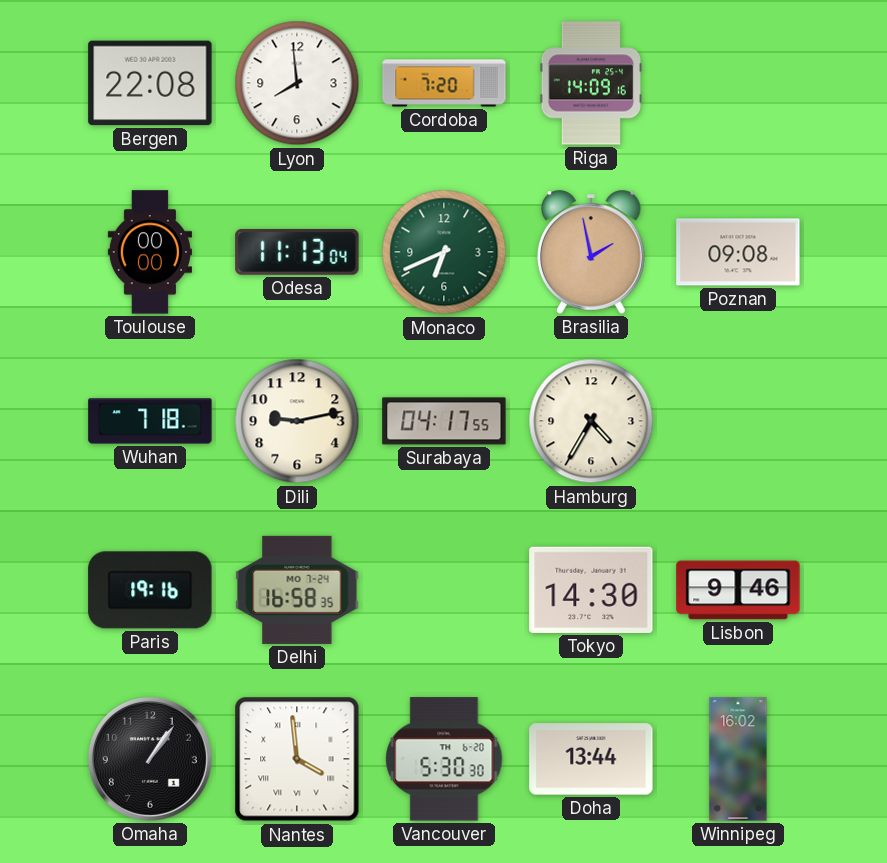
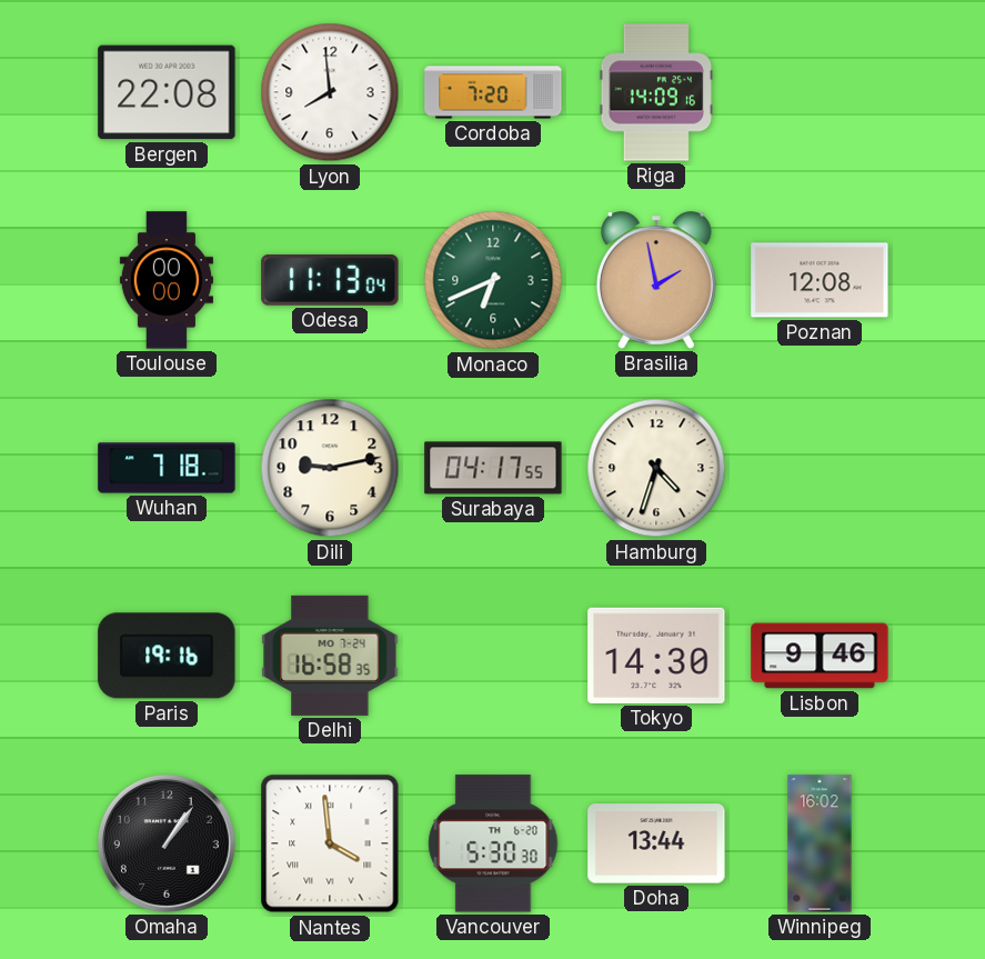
Poznan: 09:08 -> 12:08 (820, 280)
Hamburg: 4:35 -> 4:33 (656, 468)
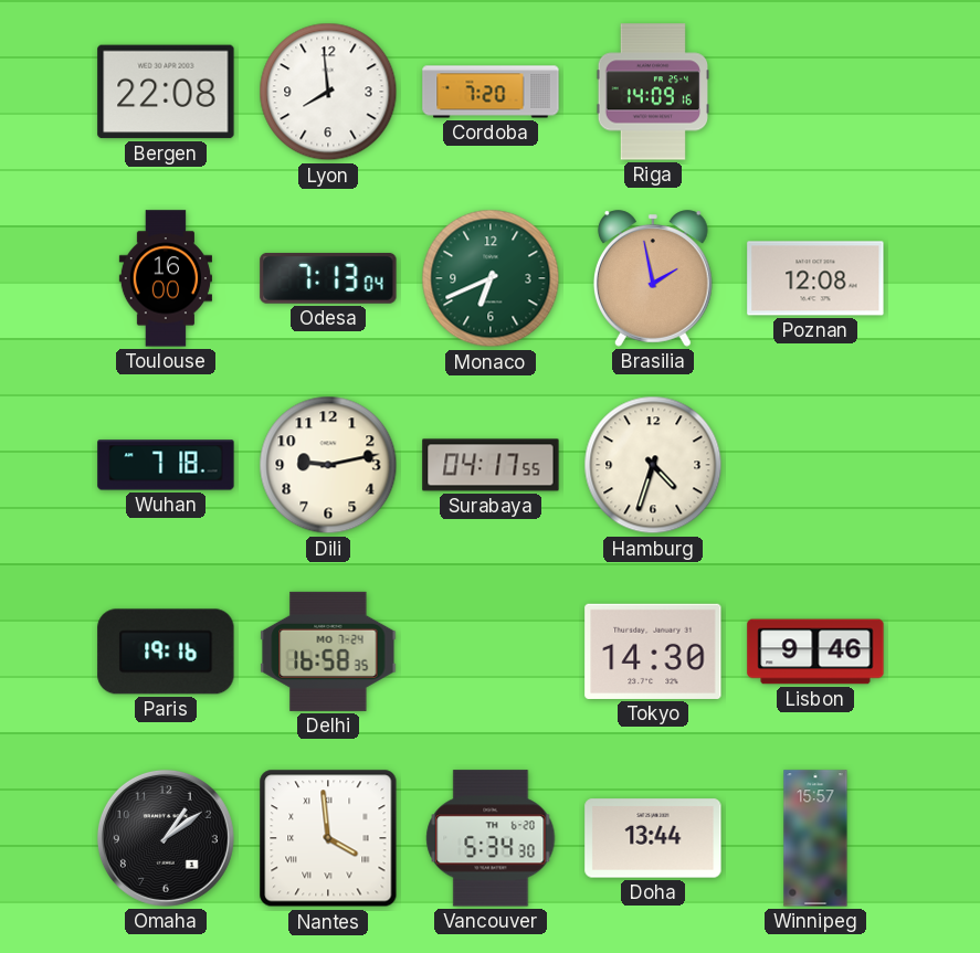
Toulouse: 00:00 -> 16:00 (166, 278)
Odesa: 11:13 -> 7:13 (328, 278)
Omaha: 1:06 -> 1:09 (166, 838)
Vancouver: 5:30 -> 5:34 (491, 838)
Winnipeg: 16:02 -> 15:57 (815, 838)
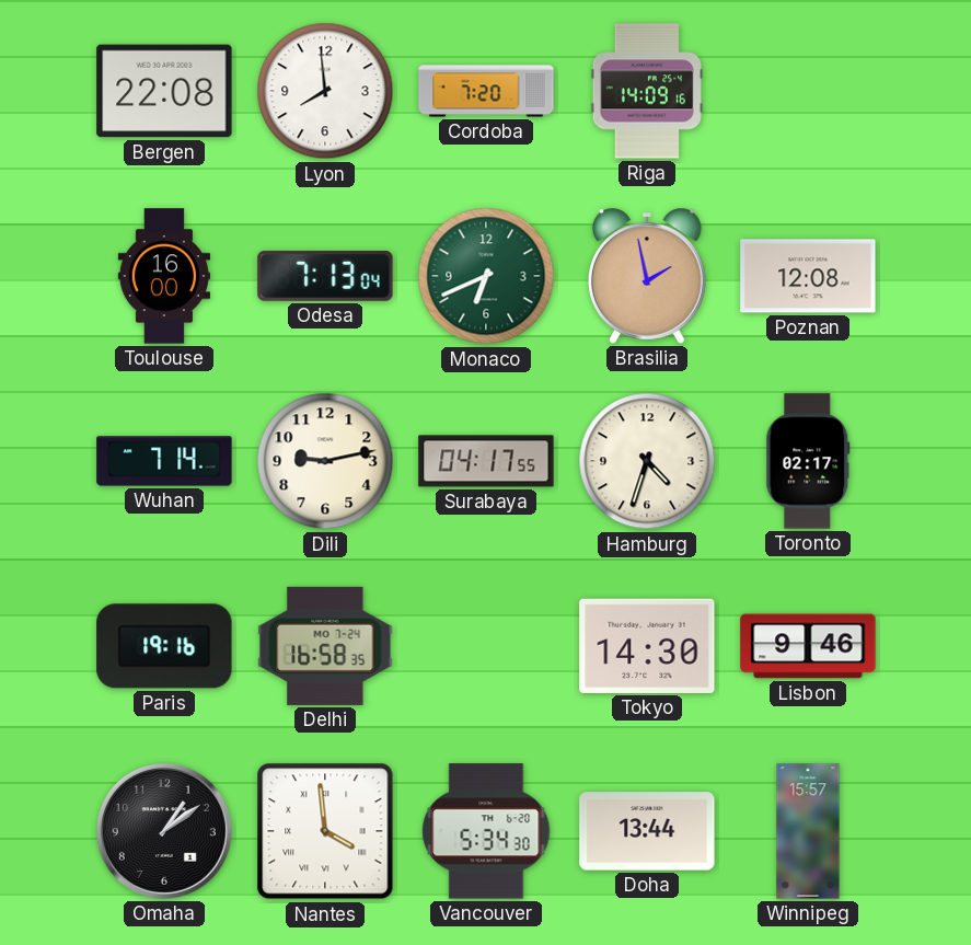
Wuhan: 7:18 -> 7:14 (164, 461)
Toronto: none -> 02:17 (808, 461)
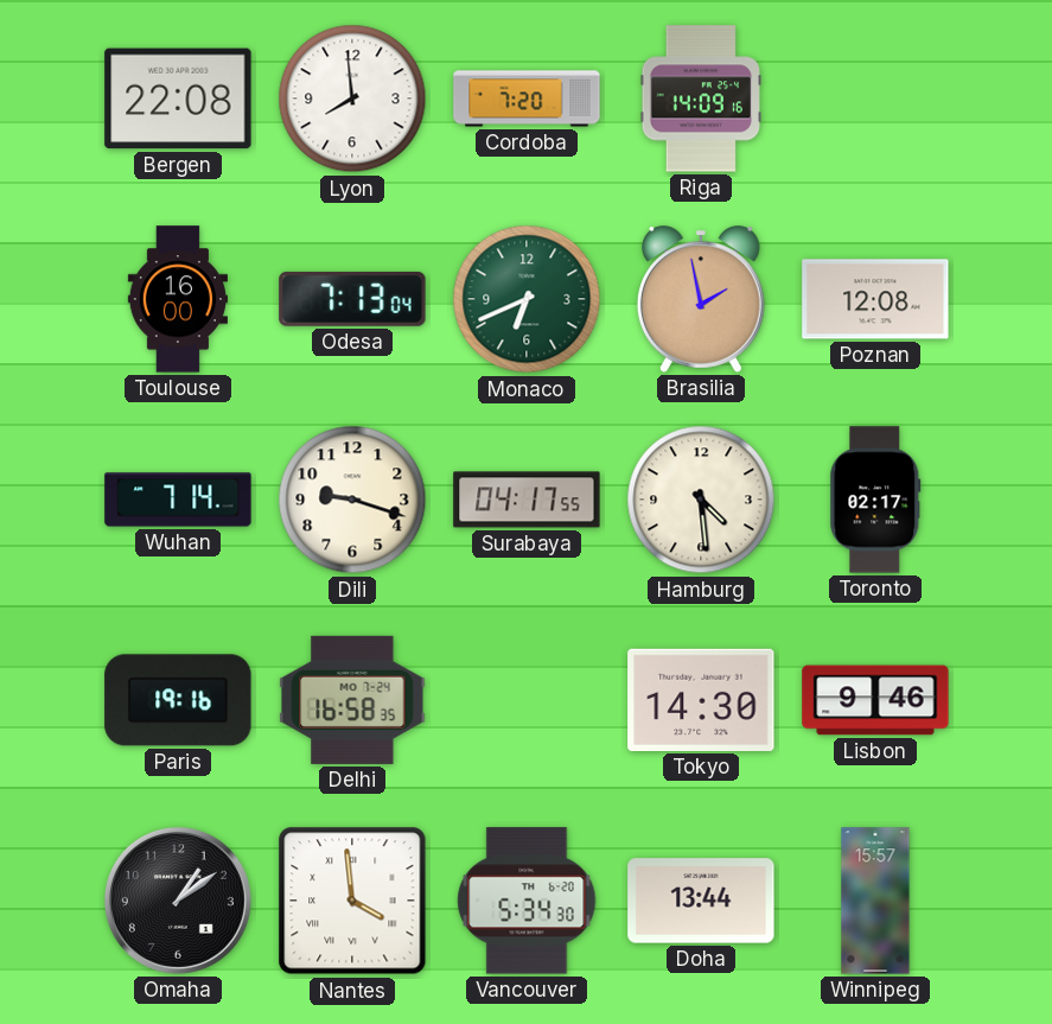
Dili: 9:13 -> 9:18 (352, 500)
Hamburg: 4:33 -> 4:29 (701, 500)
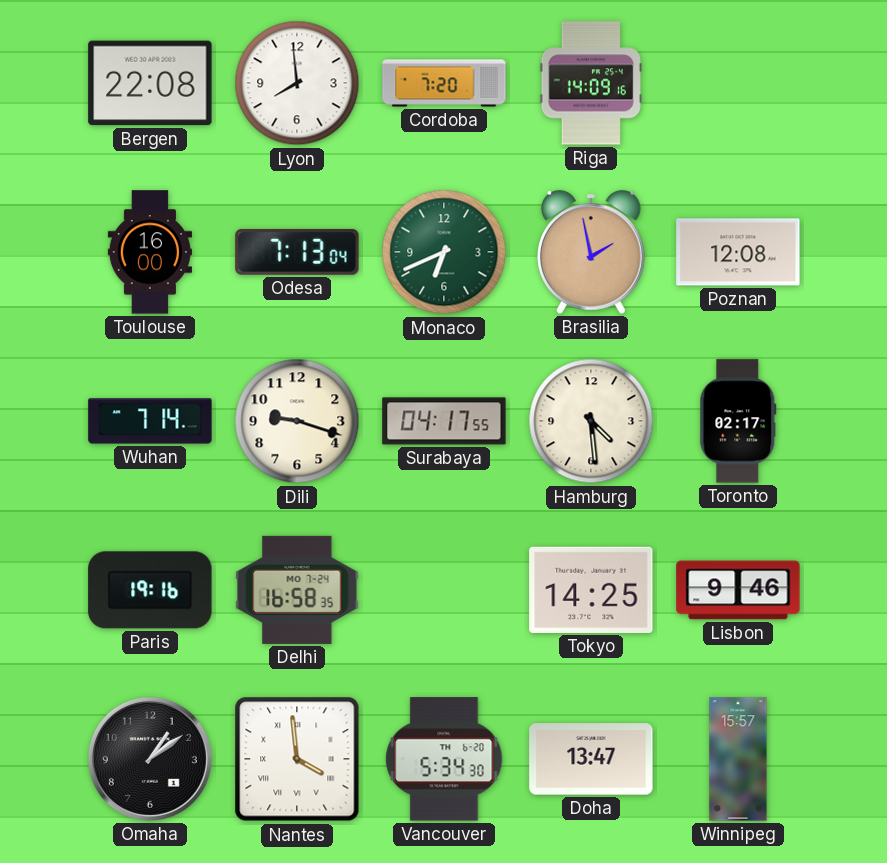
Tokyo: 14:30 -> 14:25 (591, 590)
Doha: 13:44 -> 13:47 (591, 759)
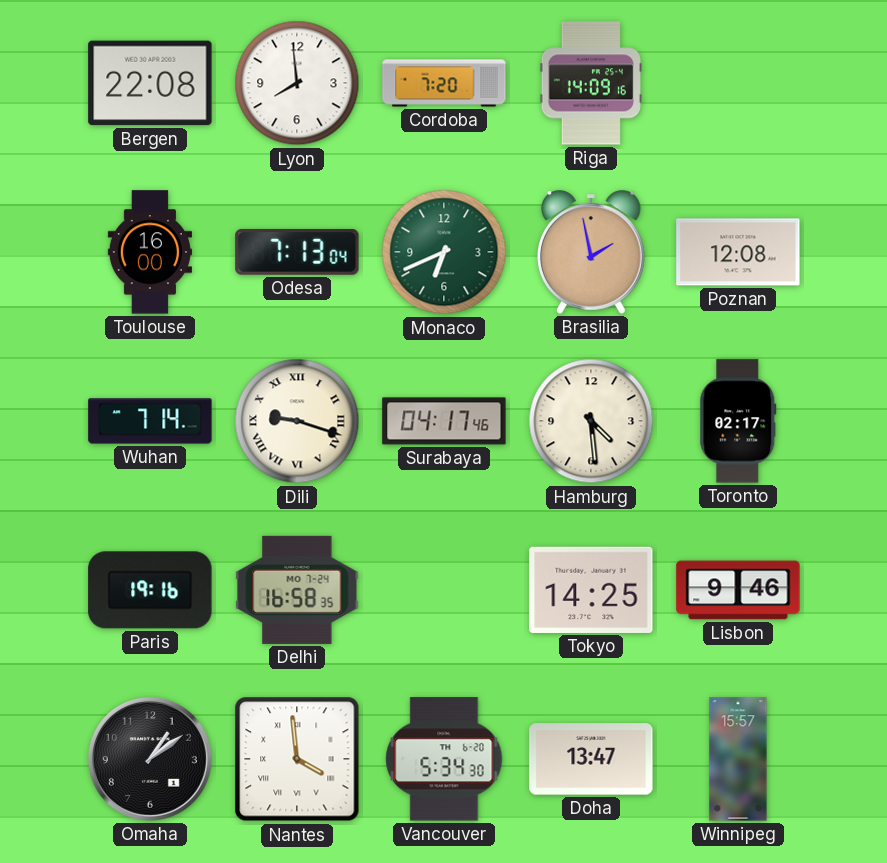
Dili numerals: Arabic -> Roman (297, 421)
Surabaya: 04:17:55 -> 04:17:46 (444, 421)
